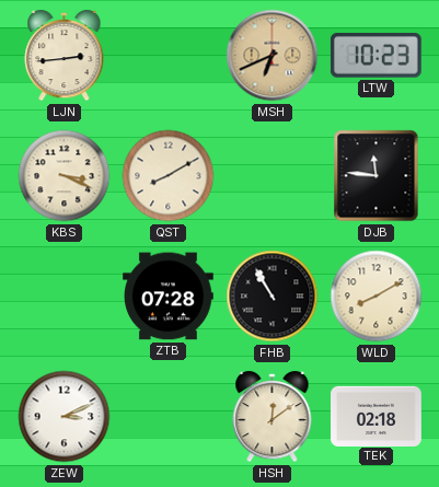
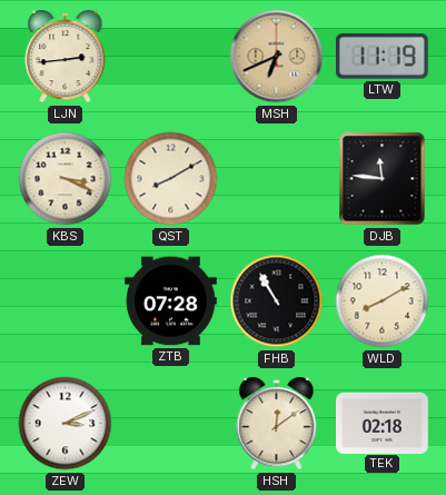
LTW: 10:23 -> 11:19 (381, 57)
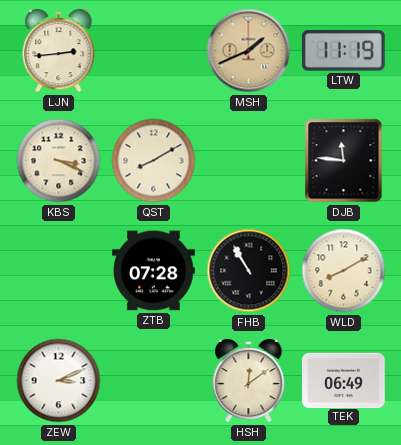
MSH: 6:41 -> 1:41 (249, 51)
TEK: 02:18 -> 06:49 (344, 380)
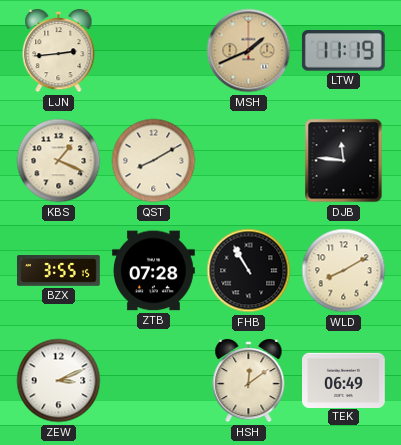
KBS: 3:19 -> 1:19 (59, 161)
BZX: none -> 3:55 (59, 271)
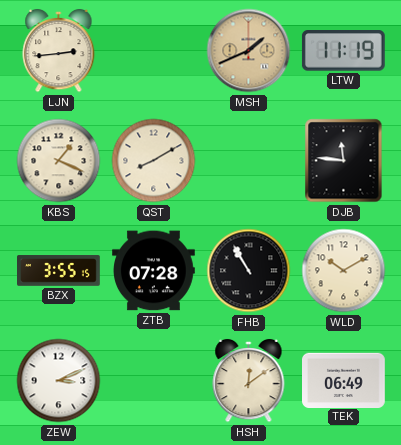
WLD: 8:10 -> 10:10 (344, 271)
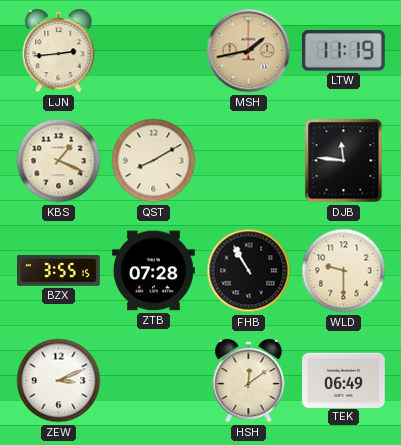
MSH: 1:41 -> 1:43 (249, 51)
WLD: 10:10 -> 9:30 (344, 271)
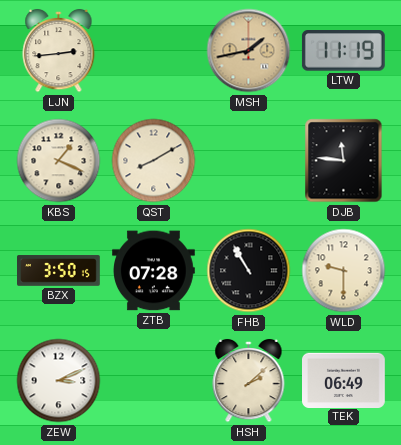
BZX: 3:55 -> 3:50 (59, 271)
HSH: 12:09 -> 2:08 (249, 381)
